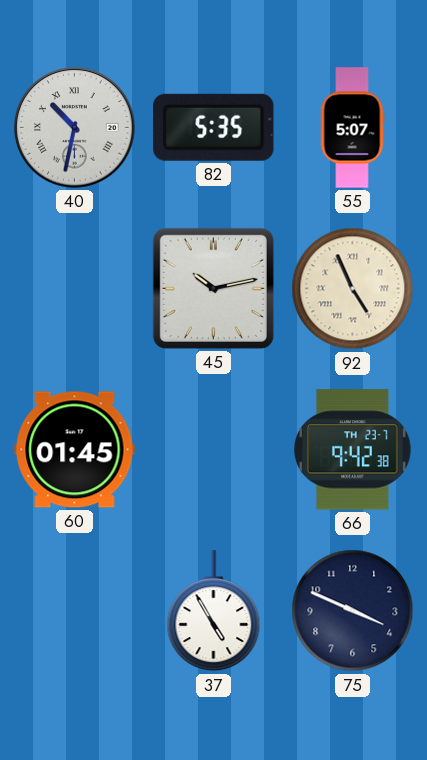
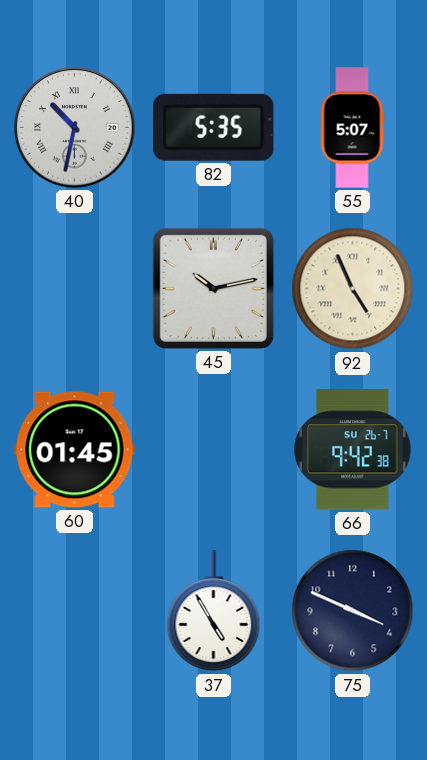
66 date: TH 23-7 -> SU 26-7 (353, 450)
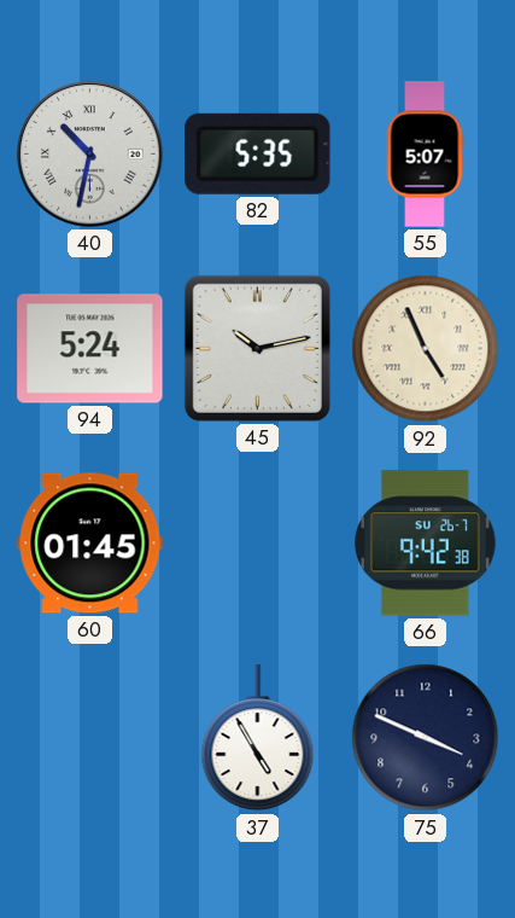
94: none -> 5:24 (90, 349)
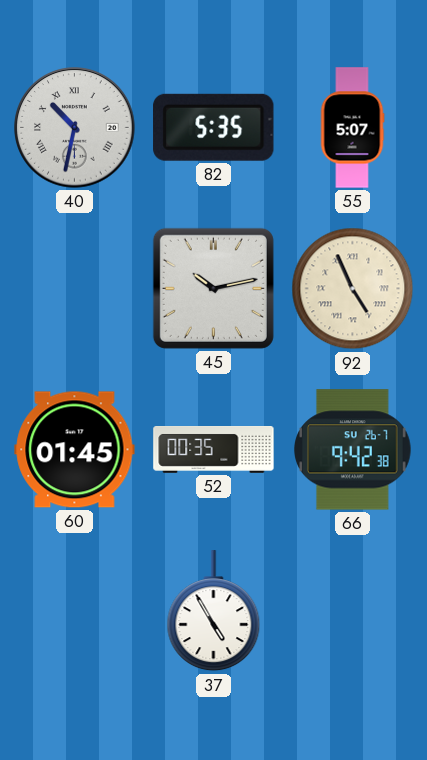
94: 5:24 -> none (90, 349)
52: none -> 00:35 (214, 450)
75: 3:49 -> none (426, 738)
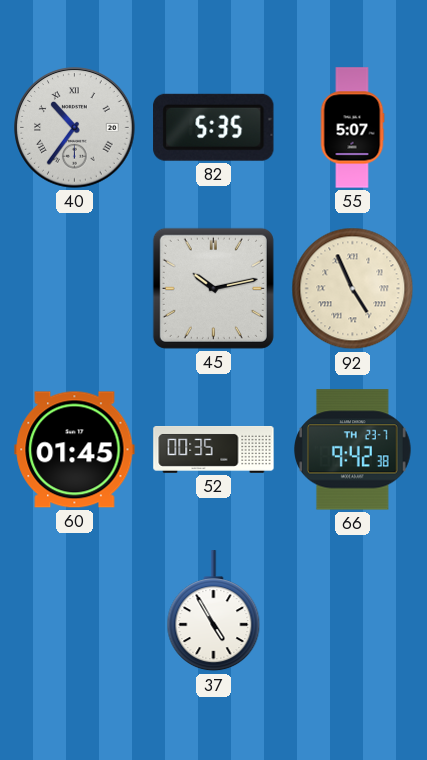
40: 10:32 -> 10:36 (75, 128)
66 date: SU 26-7 -> TH 23-7 (353, 450)
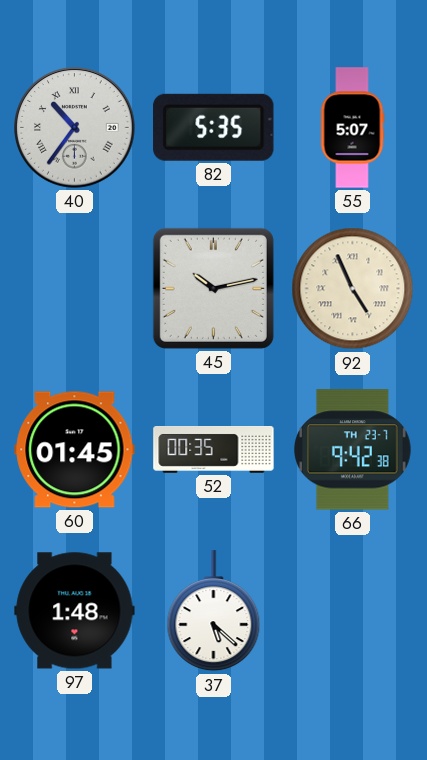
97: none -> 1:48 (75, 611)
37: 4:55 -> 5:22 (214, 611)
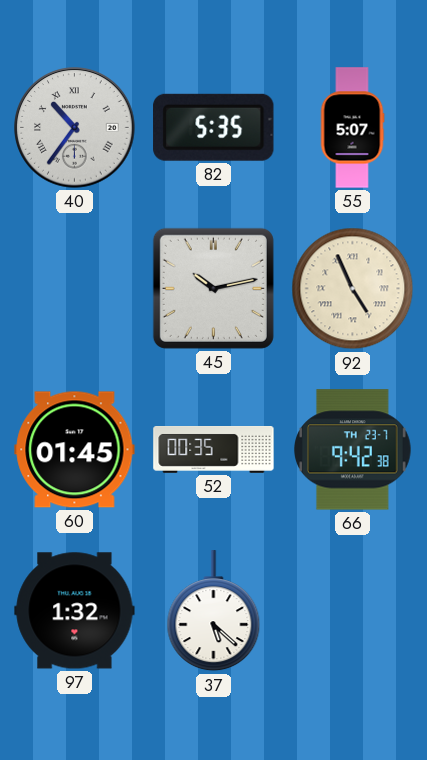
97: 1:48 -> 1:32 (75, 611)
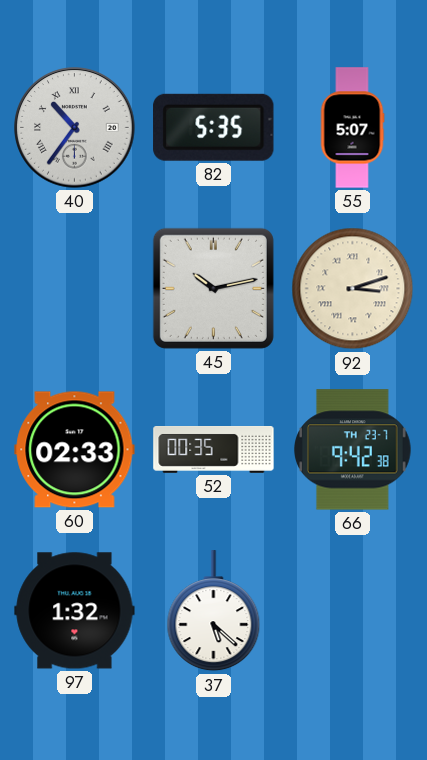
92: 4:56 -> 3:12 (353, 289)
60: 01:45 -> 02:33 (75, 450)
